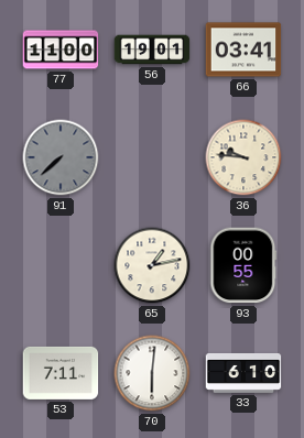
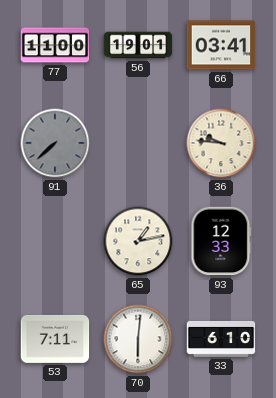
93: 00:55 -> 12:33 (221, 241)
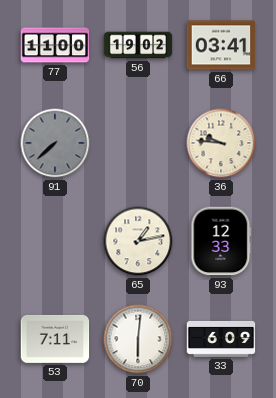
56: 19:01 -> 19:02 (138, 45)
33: 6:10 -> 6:09 (221, 339)
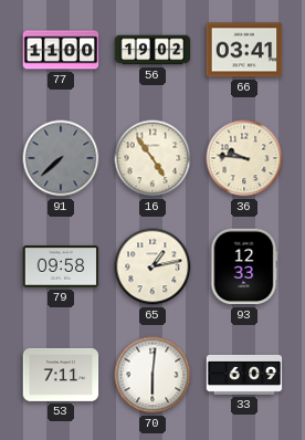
16: none -> 4:54 (152, 158)
79: none -> 09:58 (61, 266)
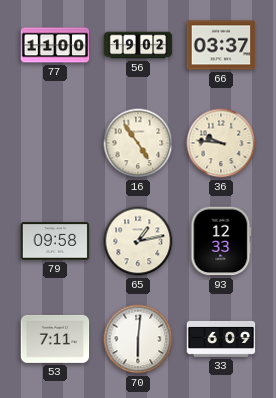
66: 03:41 -> 03:37 (221, 45)
91: 7:38 -> none (61, 158)
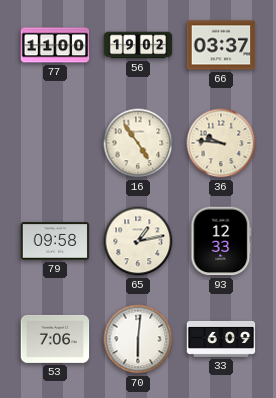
53: 7:11 -> 7:06 (55, 339)
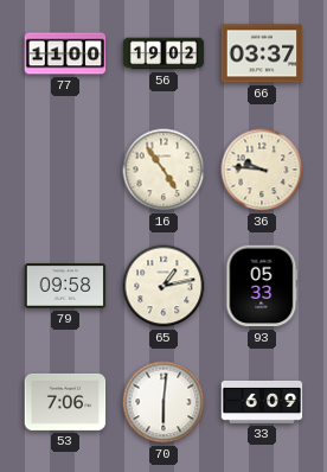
93: 12:33 -> 05:33 (262, 286)
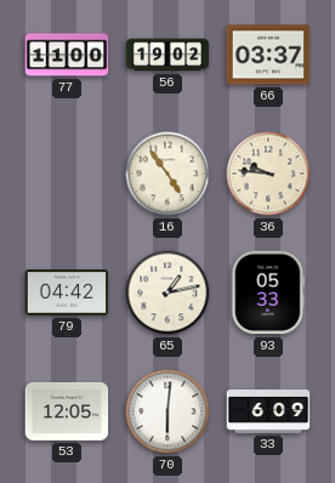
79: 09:58 -> 04:42 (67, 292)
53: 7:06 -> 12:05 (67, 411)
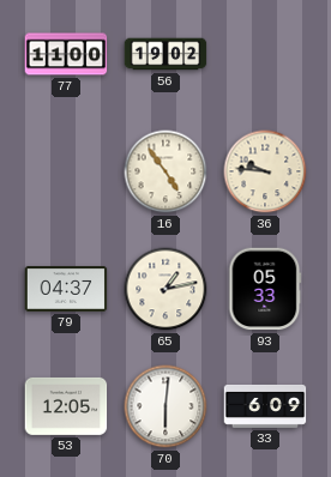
66: 03:37 -> none (268, 55)
79: 04:42 -> 04:37 (66, 289)
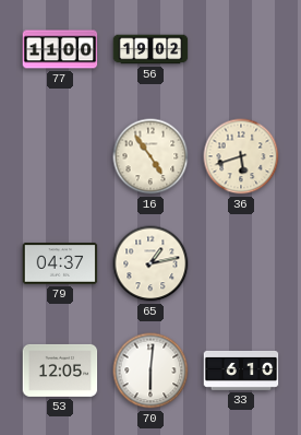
36: 9:46 -> 5:42 (241, 156)
93: 05:33 -> none (265, 289)
33: 6:09 -> 6:10 (241, 371)
